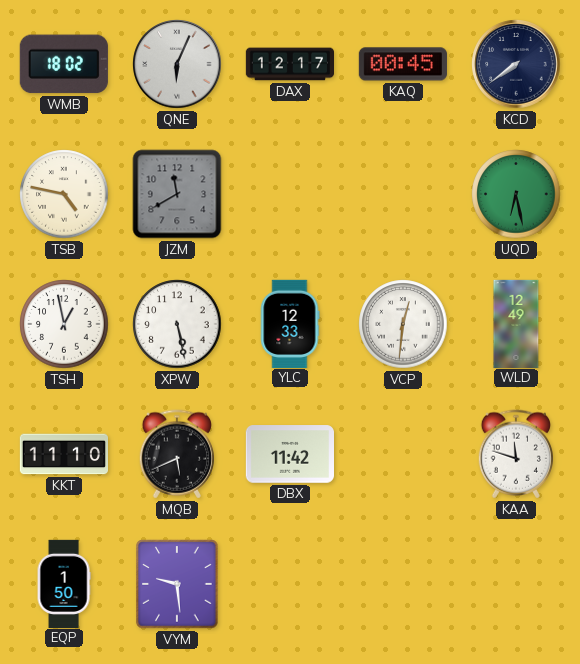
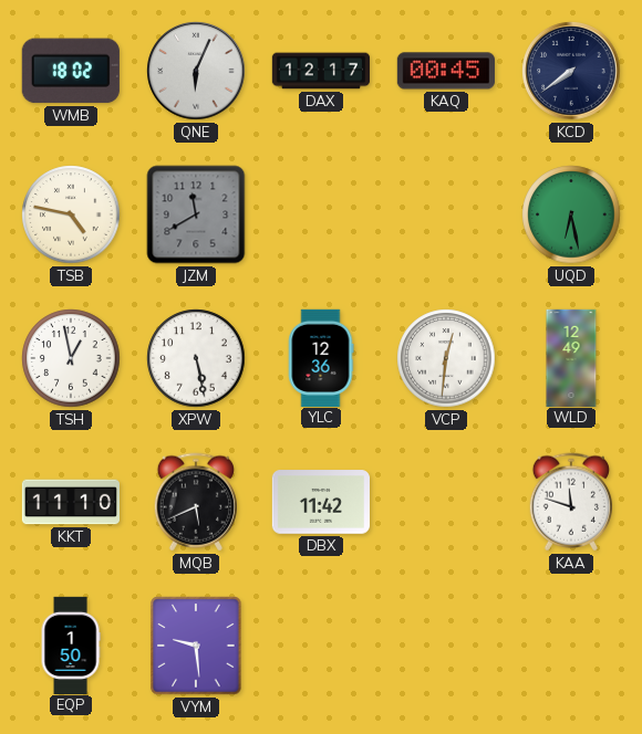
YLC: 12:33 -> 12:36 (321, 357)
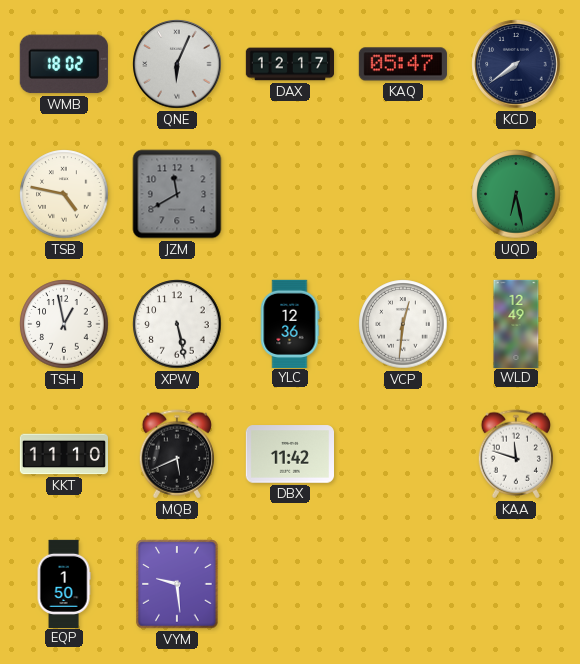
KAQ: 00:45 -> 05:47 (403, 64)
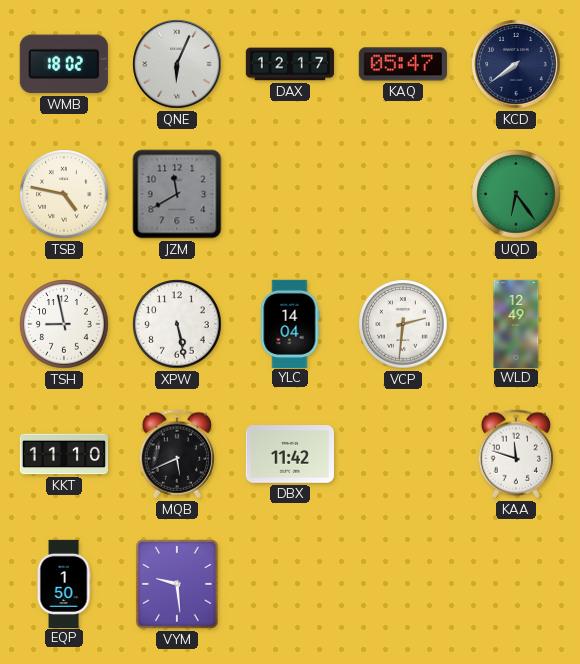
UQD: 6:28 -> 6:24 (516, 194)
TSH: 12:58 -> 8:58 (64, 324)
YLC: 12:36 -> 14:04 (290, 323)
VCP: 12:31 -> 2:31 (403, 324)
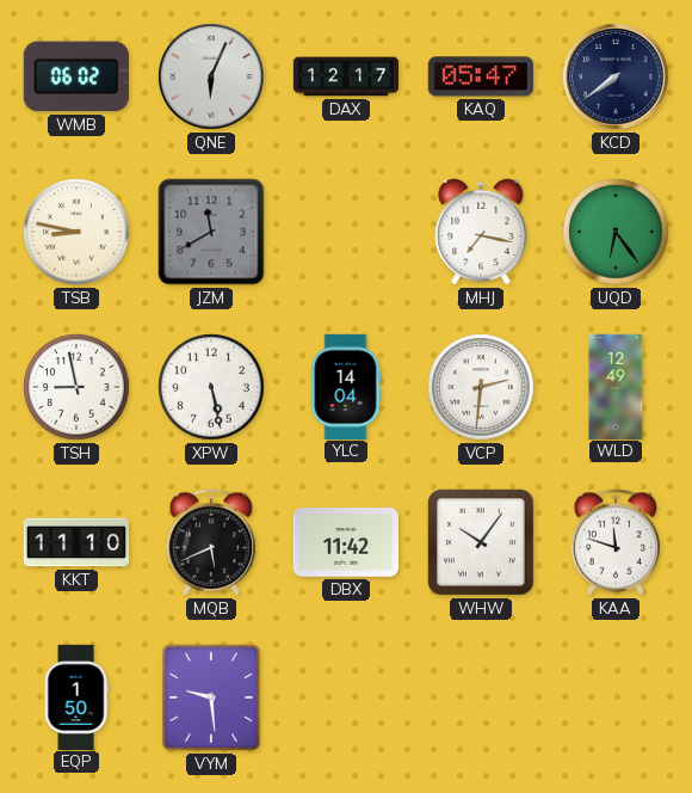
WMB: 18:02 -> 06:02 (76, 76)
TSB: 4:47 -> 8:47 (76, 232)
MHJ: none -> 7:17 (481, 232)
WHW: none -> 10:06 (482, 543)
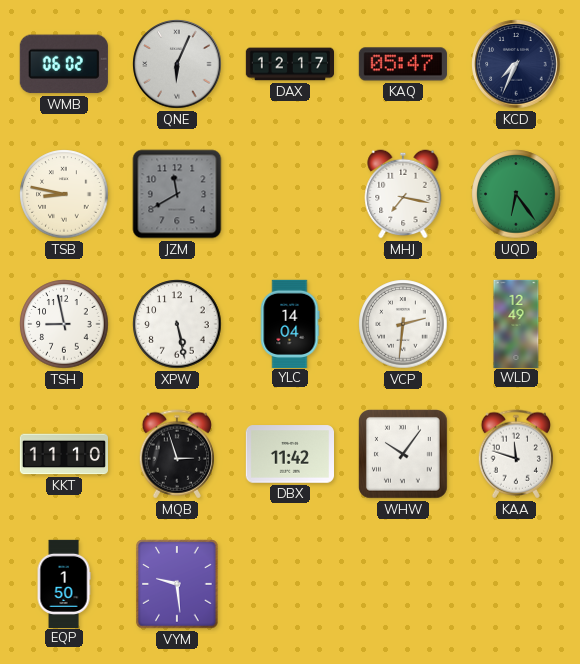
KCD: 7:39 -> 7:34 (516, 64)
MQB: 5:41 -> 2:57 (176, 454)
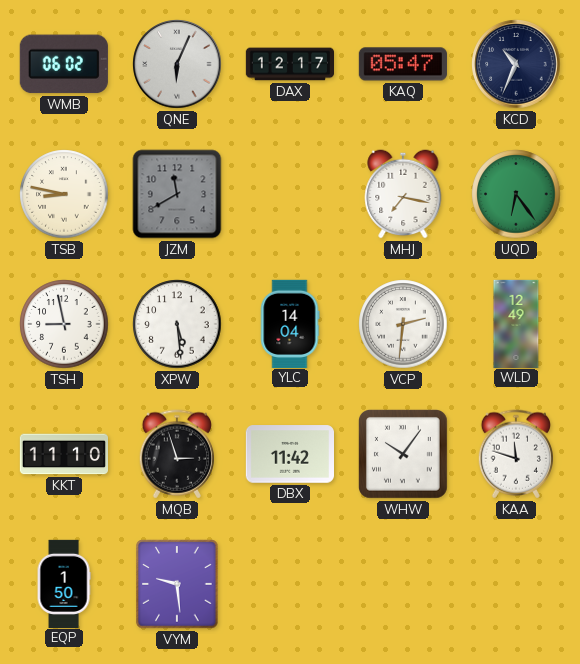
KCD: 7:34 -> 10:34 (516, 64)
XPW: 5:28 -> 5:29 (177, 324)
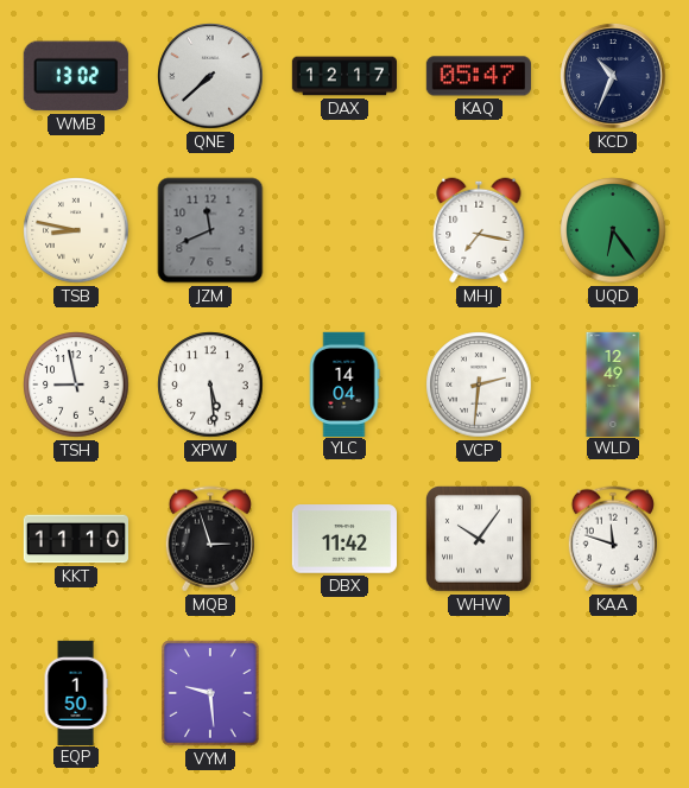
WMB: 06:02 -> 13:02 (76, 76)
QNE: 6:04 -> 7:38 (210, 76)
JZM: 11:40 -> 11:41 (210, 230)
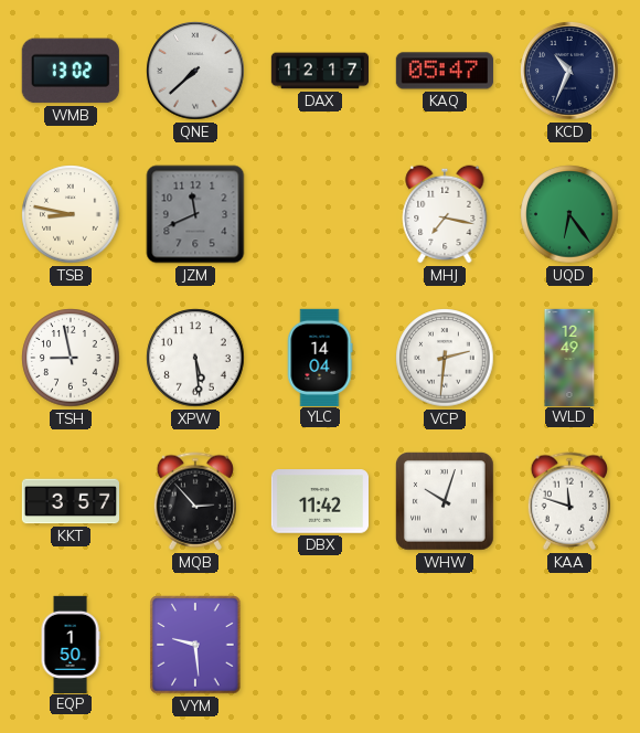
KKT: 11:10 -> 3:57 (70, 501)
MQB: 2:57 -> 2:53 (194, 501)
WHW: 10:06 -> 10:03 (446, 502)
